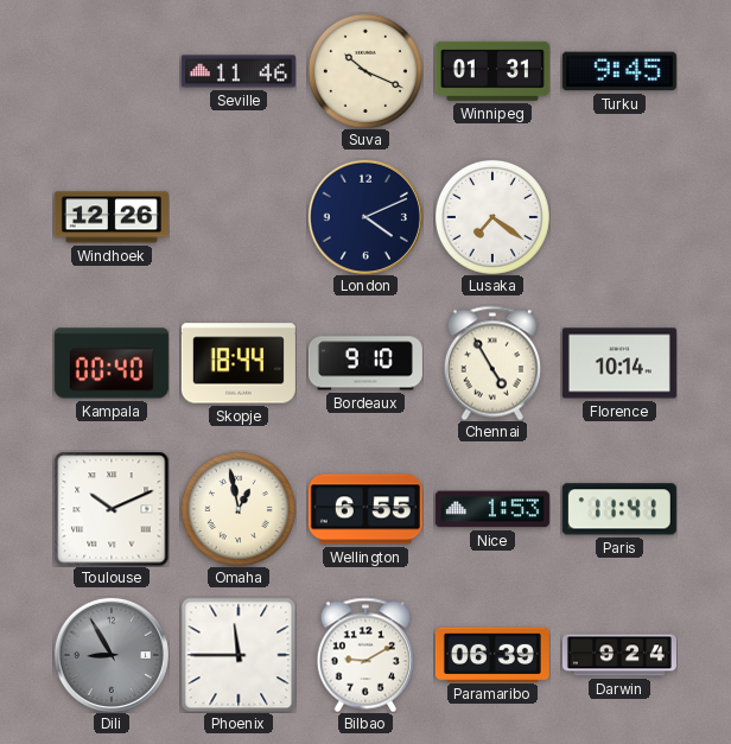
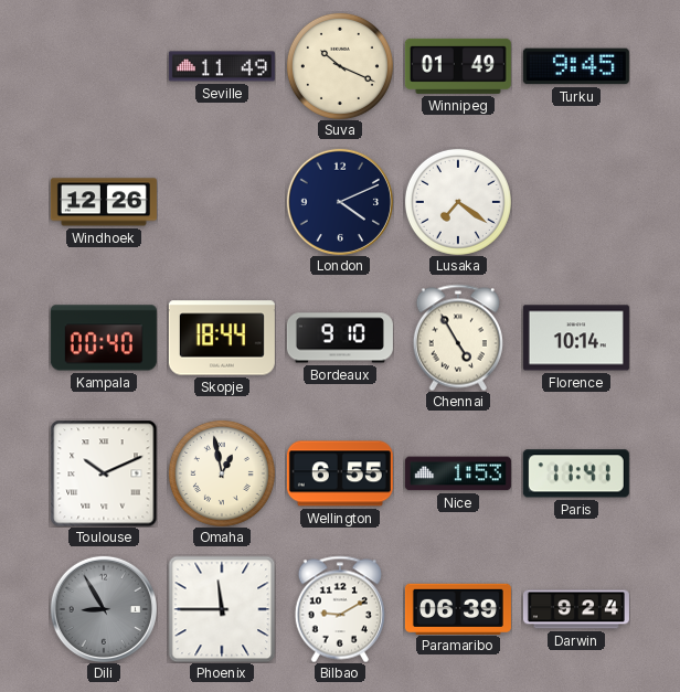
Seville: 11:46 -> 11:49 (222, 66)
Winnipeg: 01:31 -> 01:49 (458, 66)
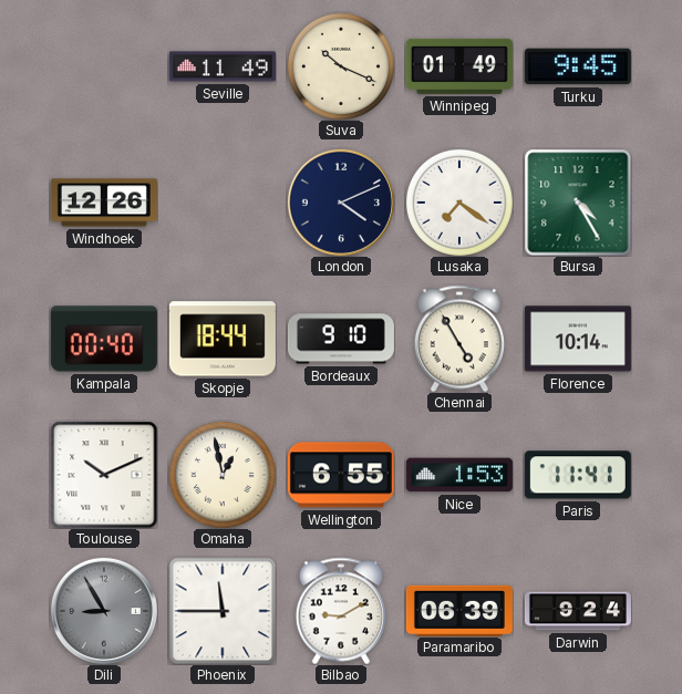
Bursa: none -> 4:25 (578, 203)
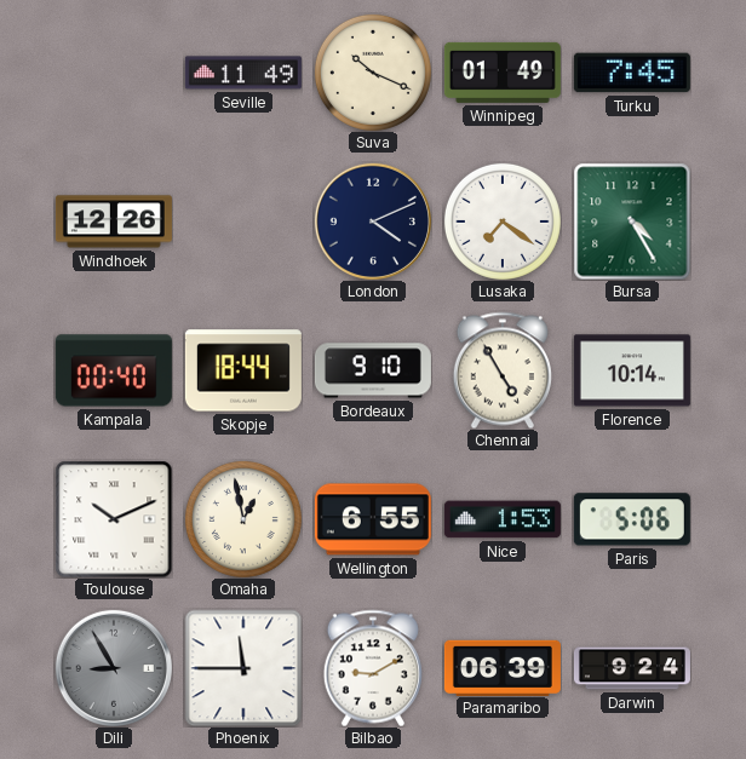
Turku: 9:45 -> 7:45 (632, 73)
Paris: 11:41 -> 5:06 (632, 519)
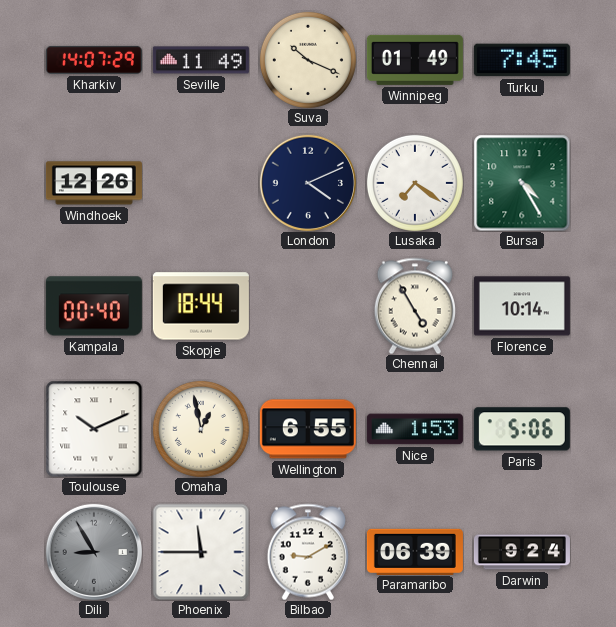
Kharkiv: none -> 14:07 (94, 60)
Bordeaux: 9:10 -> none (373, 370)
